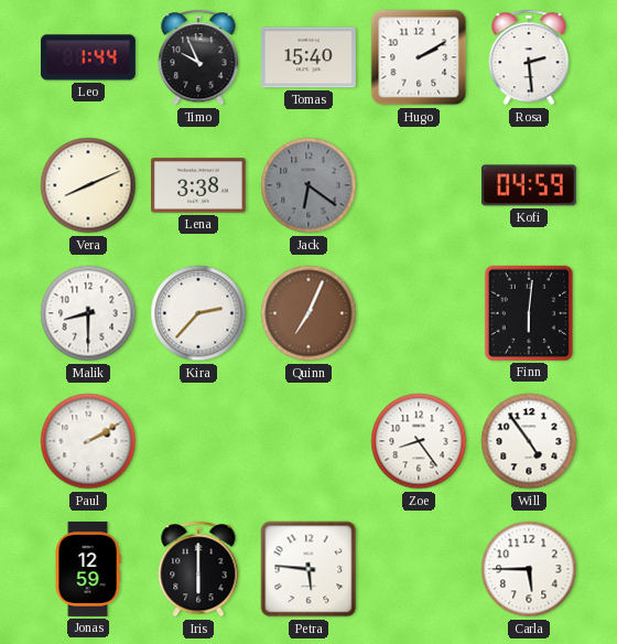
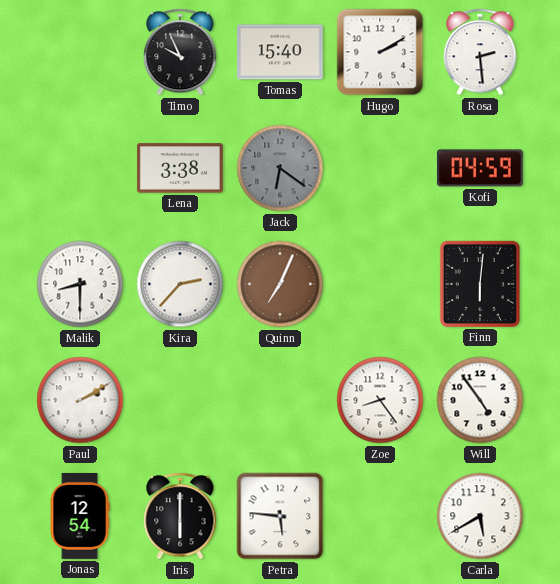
Leo: 1:44 -> none (88, 57)
Vera: 8:11 -> none (88, 185)
Jonas: 12:59 -> 12:54 (80, 516)
Carla: 5:45 -> 5:40 (480, 516)
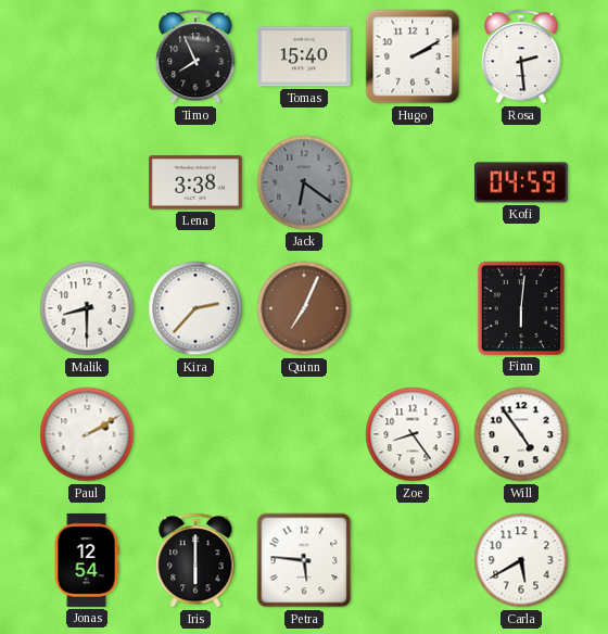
Timo: 9:56 -> 7:56 (195, 56)
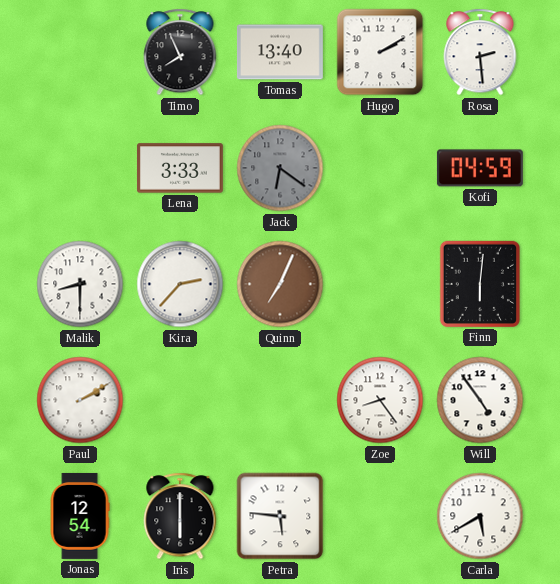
Tomas: 15:40 -> 13:40 (280, 52)
Lena: 3:38 -> 3:33 (180, 168)
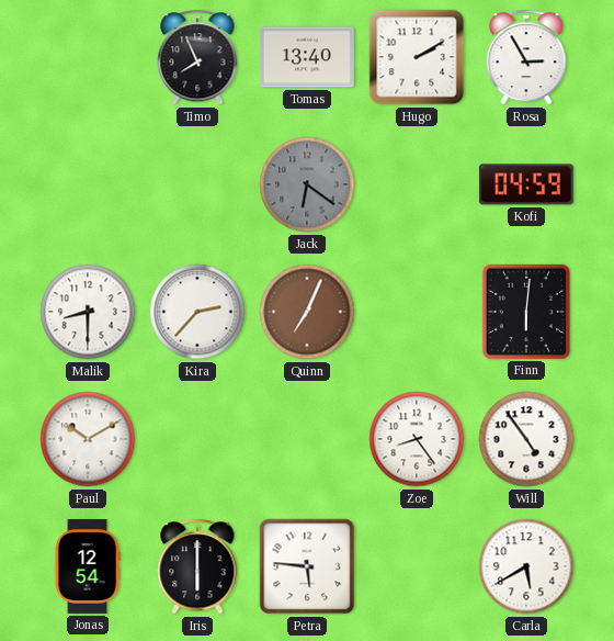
Rosa: 2:29 -> 2:55 (526, 57)
Lena: 3:33 -> none (180, 168)
Paul: 2:10 -> 10:10 (88, 439)
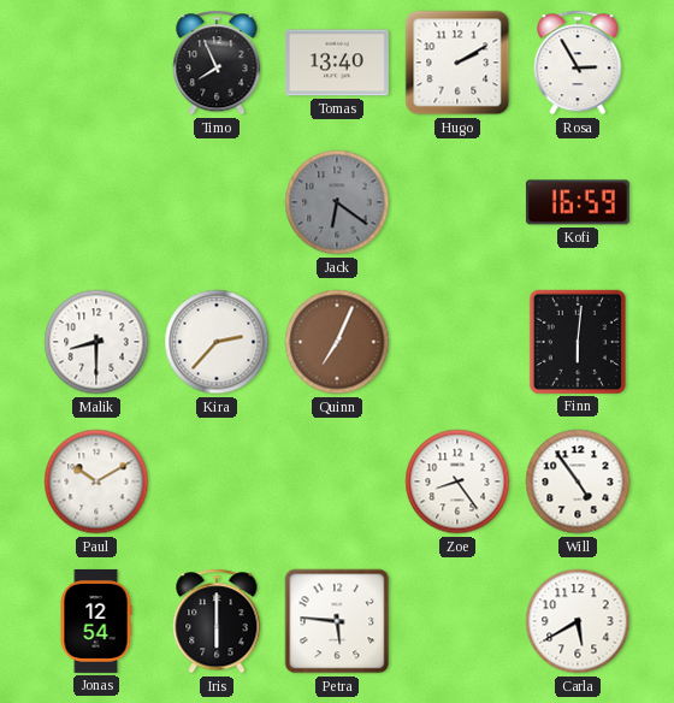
Kofi: 04:59 -> 16:59 (578, 202)
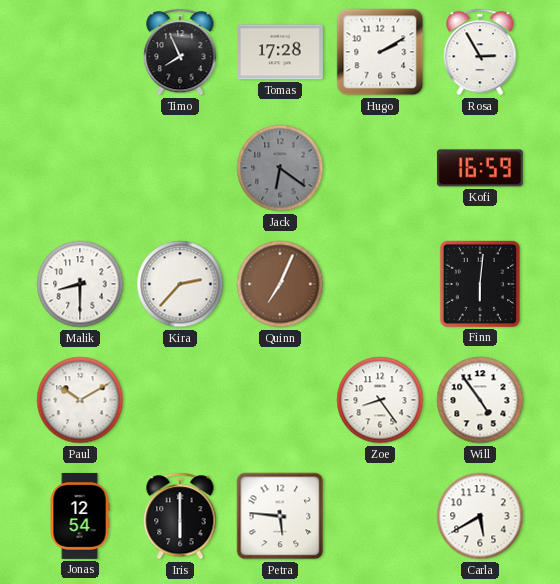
Tomas: 13:40 -> 17:28 (280, 52)
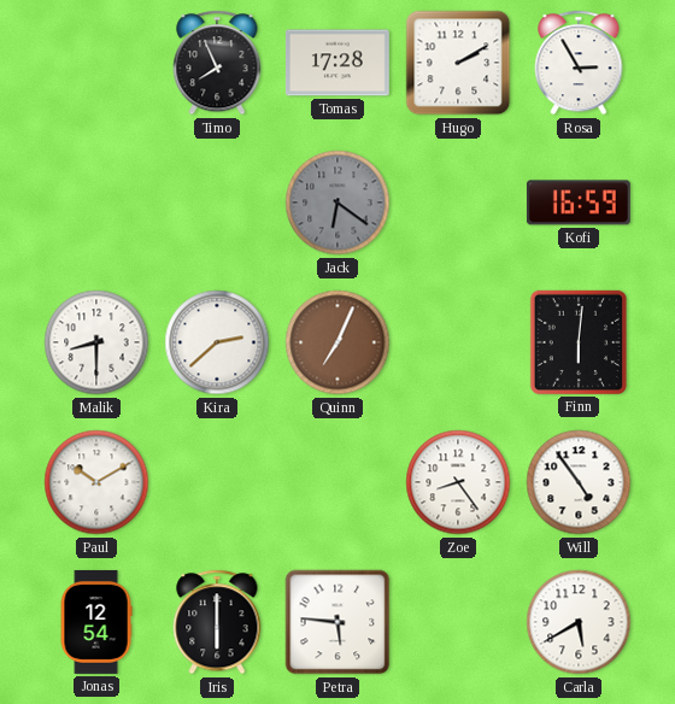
Kira: 2:37 -> 2:38 (217, 342)
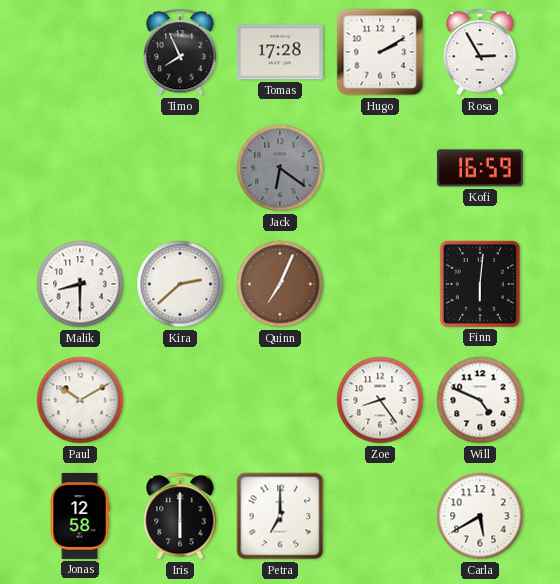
Will: 4:54 -> 4:49 (480, 400)
Jonas: 12:54 -> 12:58 (80, 516)
Petra: 5:46 -> 7:00 (280, 516)
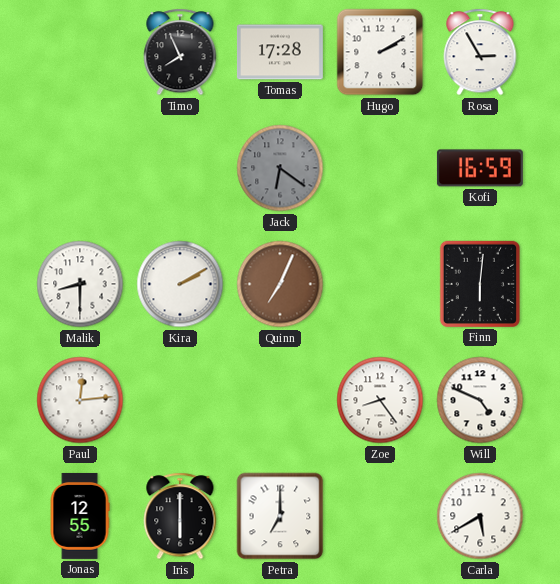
Kira: 2:38 -> 2:10 (180, 284)
Paul: 10:10 -> 12:14 (80, 400)
Jonas: 12:58 -> 12:55 (80, 516)
